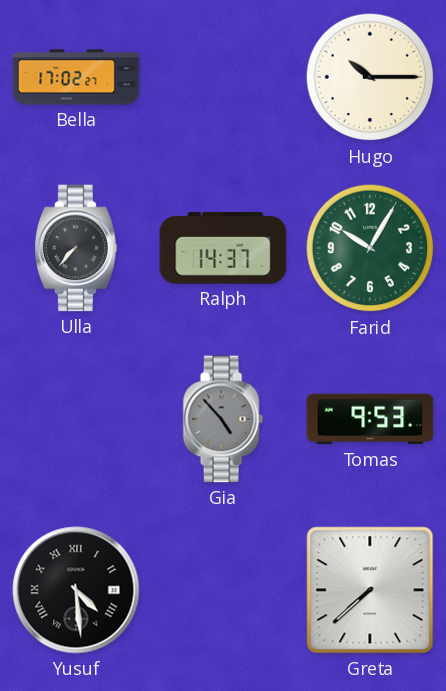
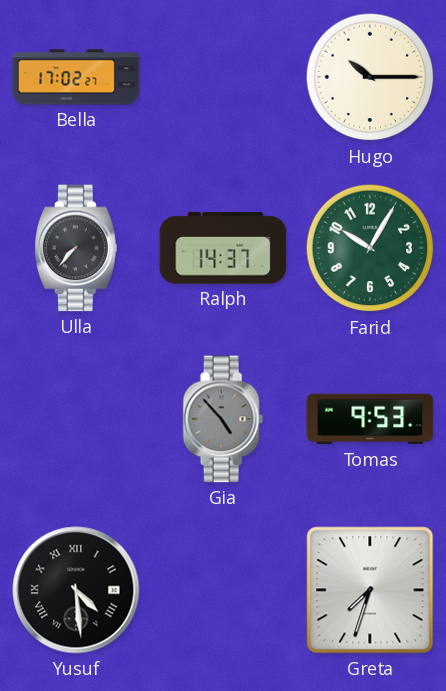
Greta: 7:38 -> 7:33 (370, 590)
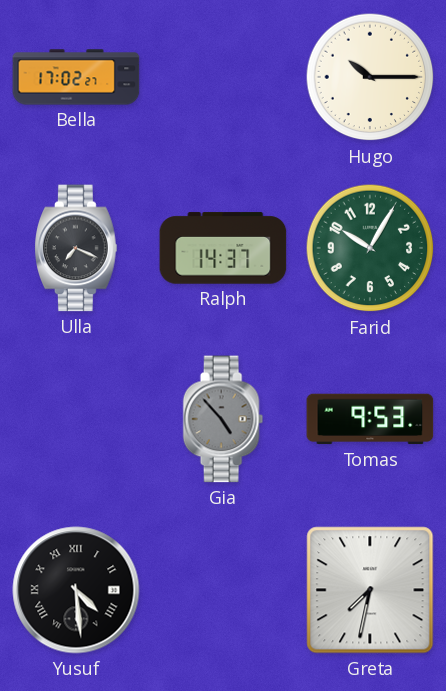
Ulla: 7:37 -> 7:19 (76, 248)
Greta: 7:33 -> 7:32 (370, 590)
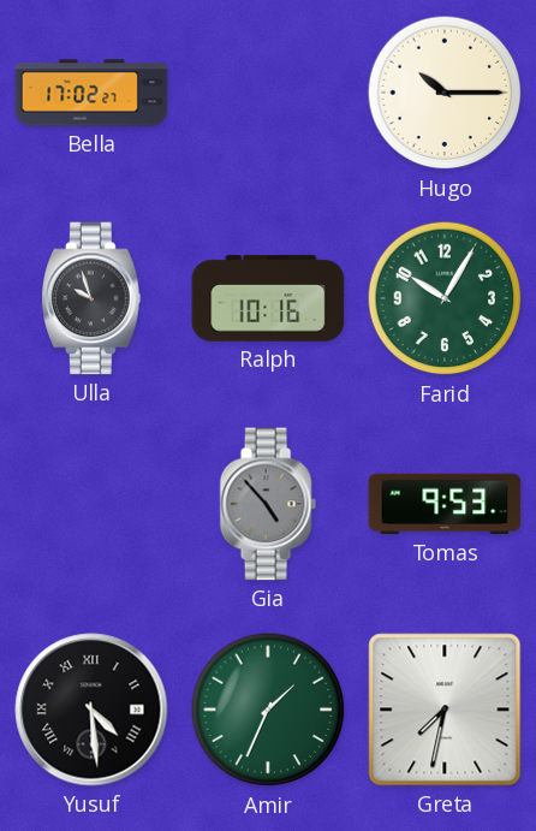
Ulla: 7:19 -> 9:57 (91, 298)
Ralph: 14:37 -> 10:16 (268, 298)
Amir: none -> 1:34 (268, 710)
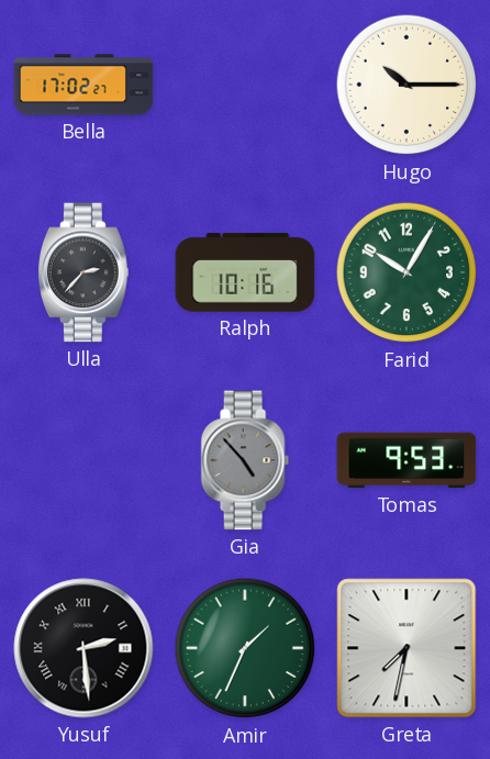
Ulla: 9:57 -> 2:37 (83, 272)
Yusuf: 4:29 -> 2:29 (83, 648)
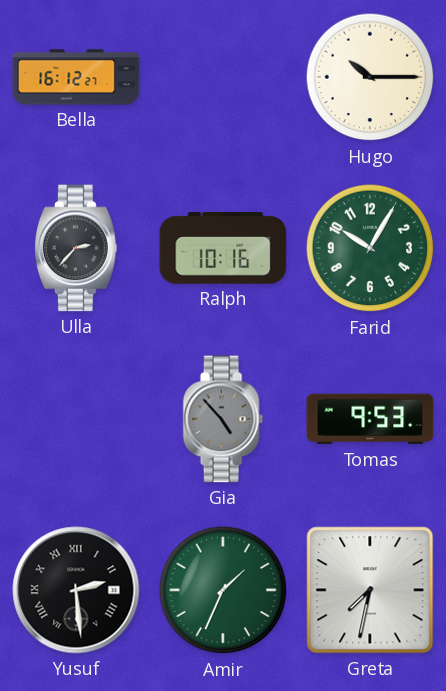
Bella: 17:02 -> 16:12 (76, 77)
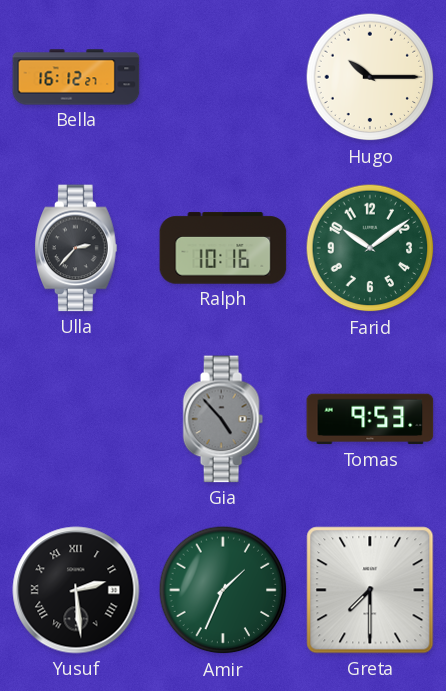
Farid: 10:05 -> 10:09 (370, 248)
Greta: 7:32 -> 7:30 (370, 590)
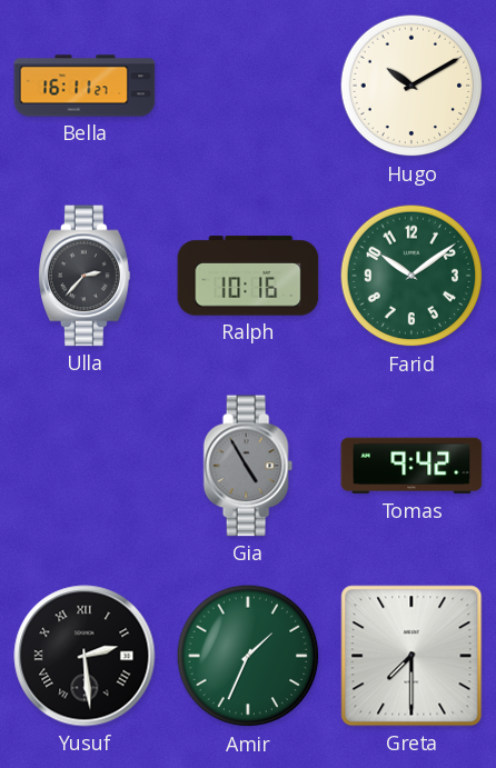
Bella: 16:12 -> 16:11 (85, 86)
Hugo: 10:15 -> 10:10 (411, 86)
Gia: 4:53 -> 4:55 (248, 466)
Tomas: 9:53 -> 9:42 (411, 466)
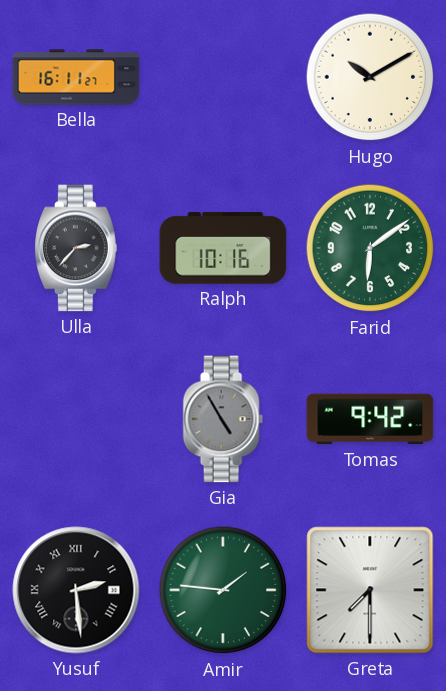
Farid: 10:09 -> 6:09 (370, 248)
Amir: 1:34 -> 1:46 (223, 590)
